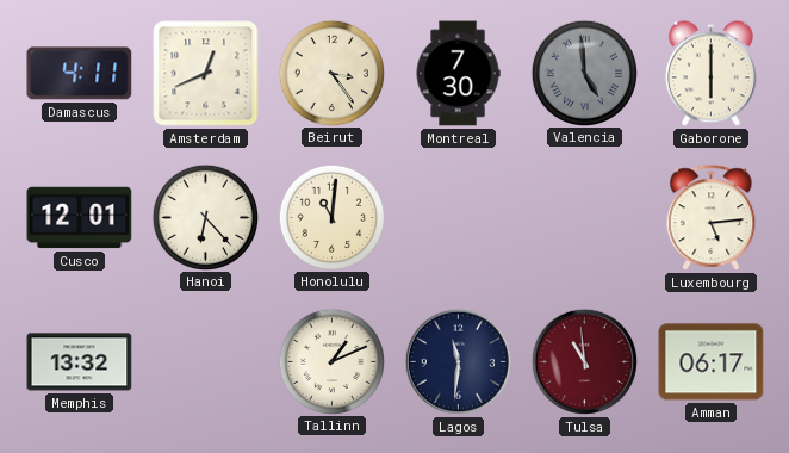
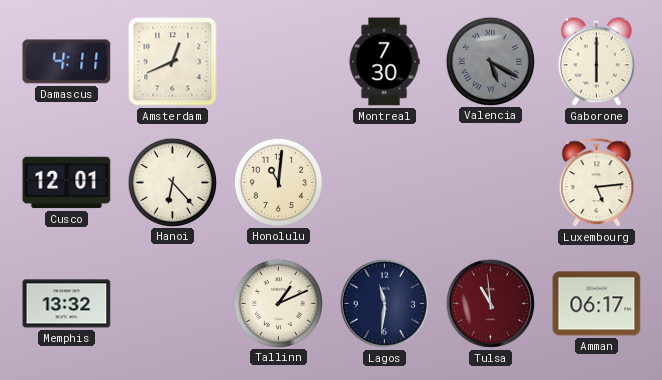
Beirut: 3:24 -> none (331, 73)
Valencia: 4:59 -> 5:20 (490, 61)
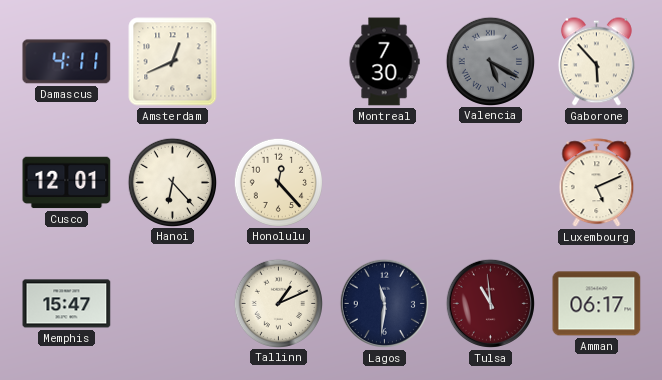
Gaborone: 6:00 -> 5:53 (596, 62)
Honolulu: 11:01 -> 12:23 (278, 182)
Luxembourg: 5:14 -> 5:11 (597, 183)
Memphis: 13:32 -> 15:47 (67, 304)
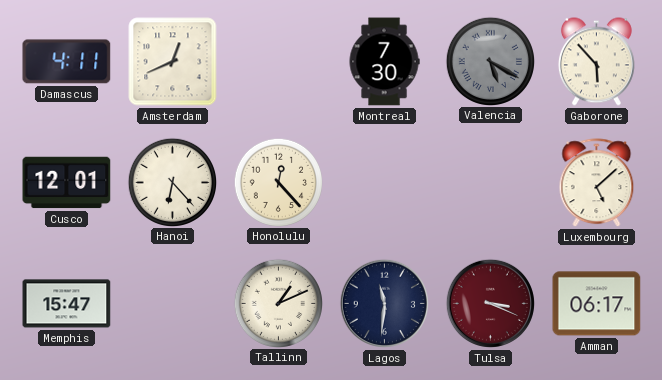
Luxembourg: 5:11 -> 5:08 (597, 183)
Tulsa: 10:59 -> 3:19 (490, 303)
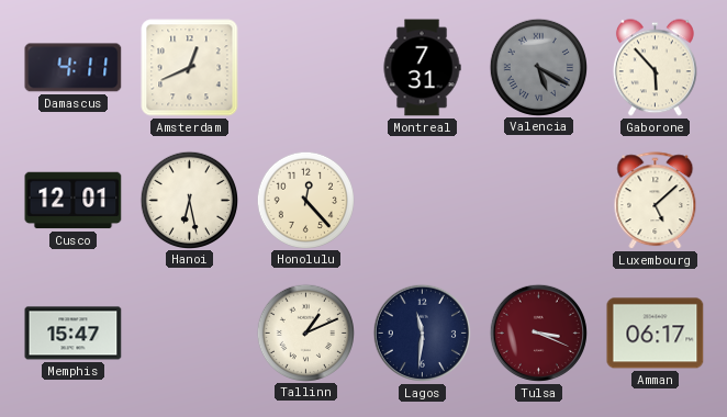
Montreal: 7:30 -> 7:31 (422, 68)
Hanoi: 6:23 -> 6:28 (189, 200)
